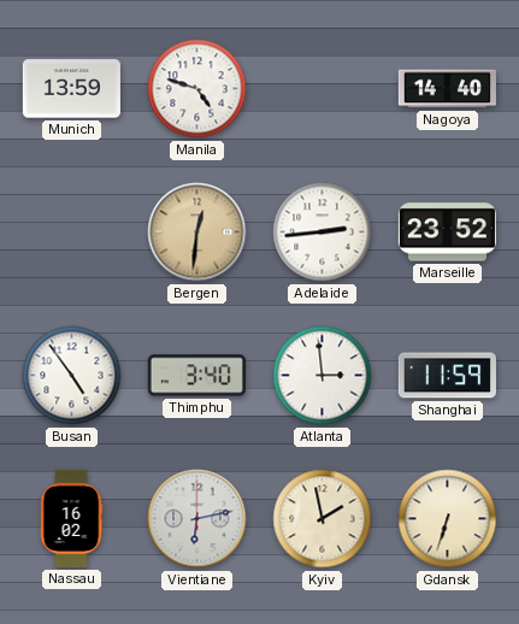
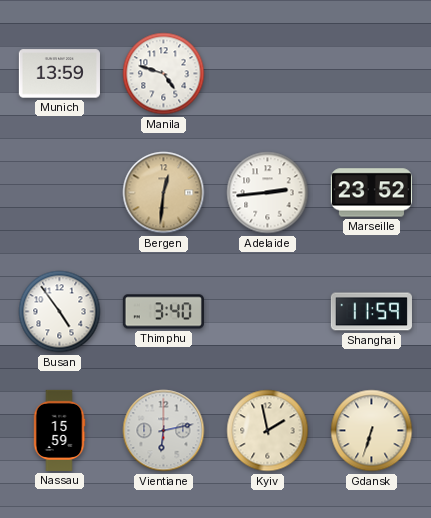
Nagoya: 14:40 -> none (447, 89)
Atlanta: 2:59 -> none (323, 376)
Nassau: 16:02 -> 15:59 (59, 430)
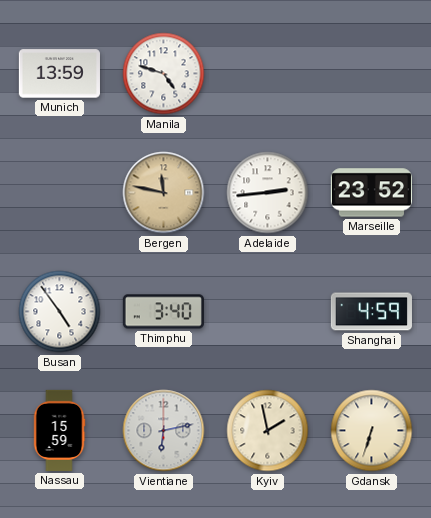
Bergen: 12:31 -> 11:47 (164, 193)
Shanghai: 11:59 -> 4:59 (371, 312)
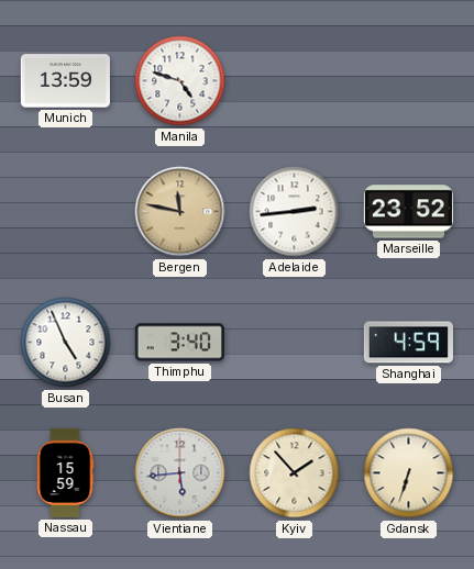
Busan: 4:54 -> 4:56 (66, 343)
Vientiane: 6:13 -> 5:44 (180, 473)
Kyiv: 1:58 -> 1:53 (295, 473)
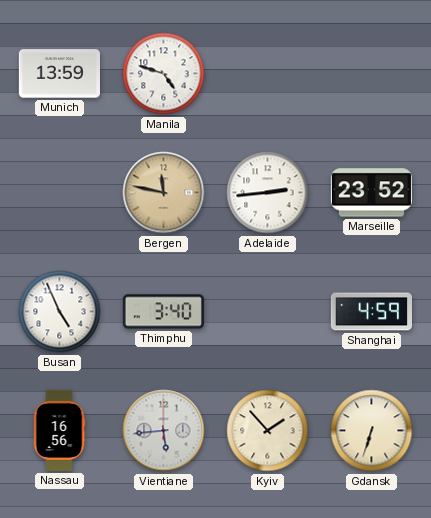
Nassau: 15:59 -> 16:56 (59, 430)
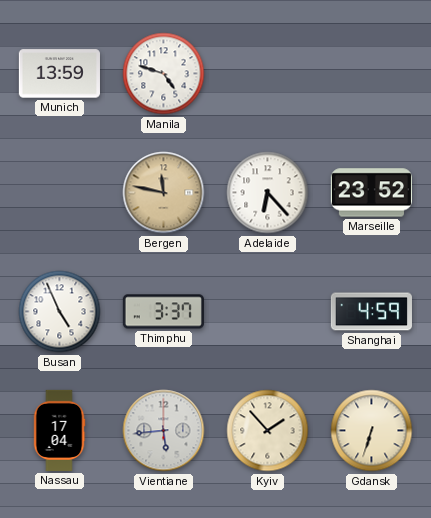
Adelaide: 2:44 -> 6:23 (268, 193)
Thimphu: 3:40 -> 3:37 (163, 312)
Nassau: 16:56 -> 17:04 (59, 430)
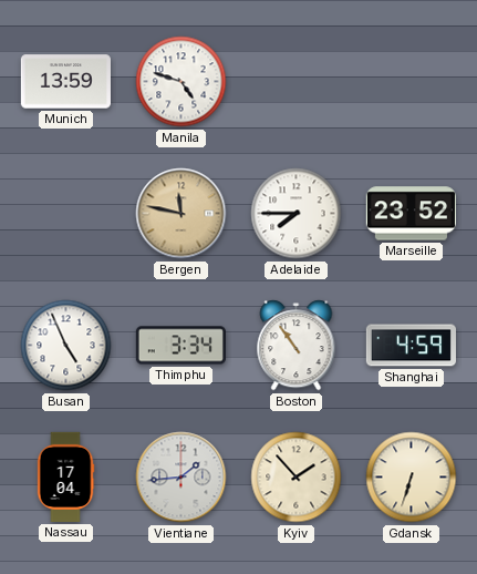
Adelaide: 6:23 -> 7:45 (297, 214)
Thimphu: 3:37 -> 3:34 (180, 346)
Boston: none -> 10:54 (297, 346)
Vientiane: 5:44 -> 1:44 (182, 478)
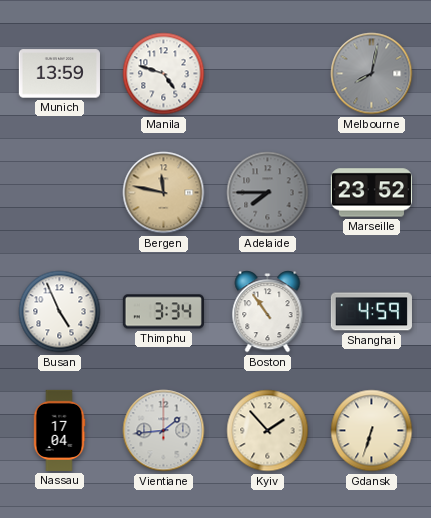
Melbourne: none -> 8:02 (372, 74)
Adelaide dial: white -> grey (268, 193)
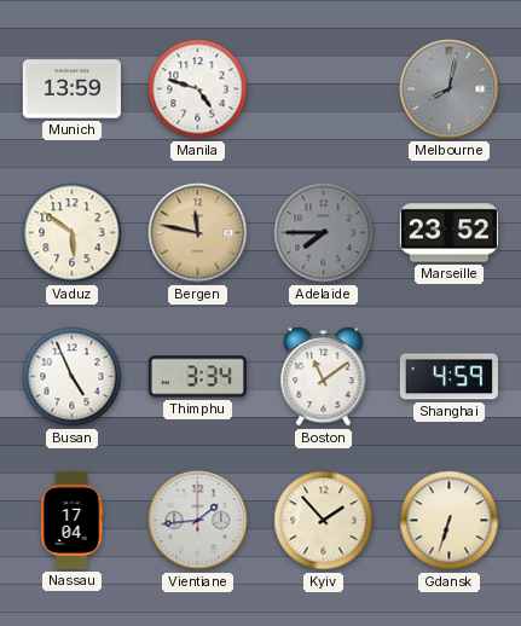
Vaduz: none -> 5:51 (73, 233)
Boston: 10:54 -> 11:09 (324, 377)
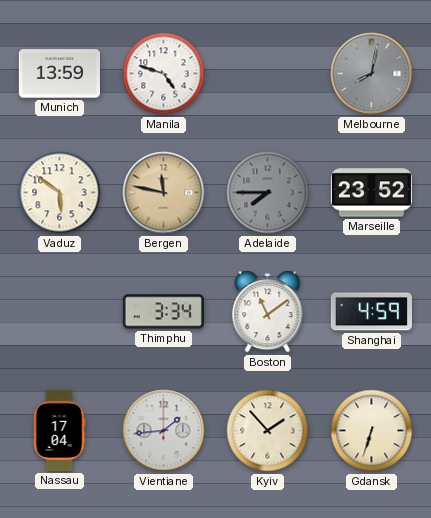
Busan: 4:56 -> none (73, 377)
